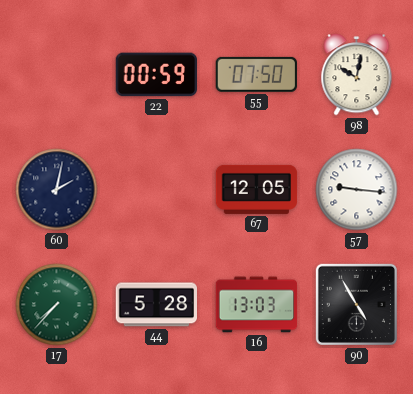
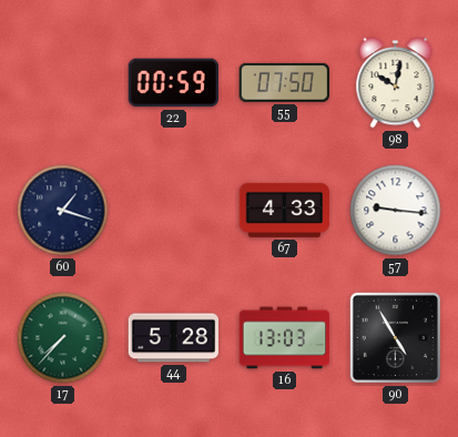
60: 2:02 -> 1:18 (63, 211)
67: 12:05 -> 4:33 (285, 210)
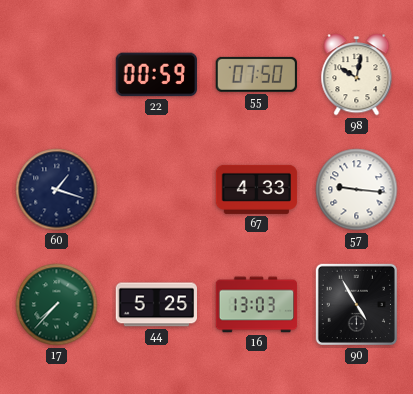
44: 5:28 -> 5:25 (157, 305)
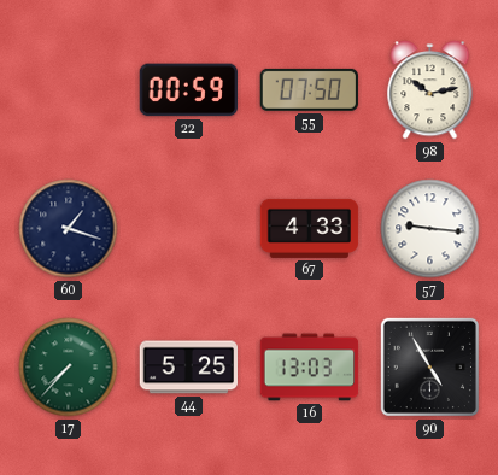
98: 10:02 -> 10:13 (430, 90)
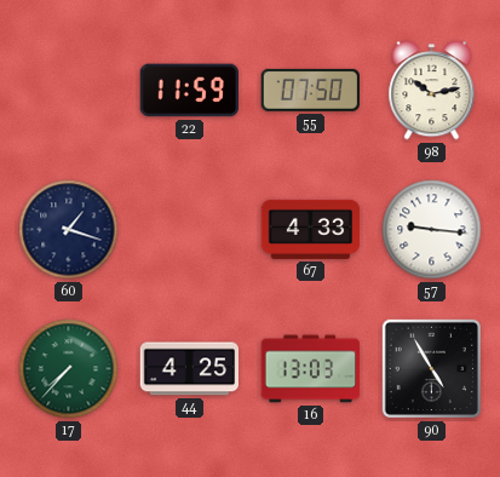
22: 00:59 -> 11:59 (190, 91)
44: 5:25 -> 4:25 (190, 369)
